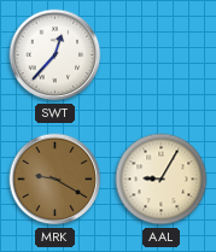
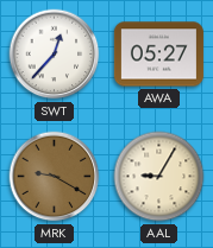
AWA: none -> 05:27 (158, 55)
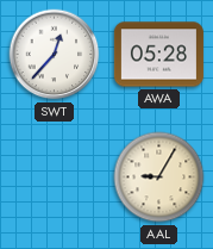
AWA: 05:27 -> 05:28 (158, 55)
MRK: 9:20 -> none (55, 177)
